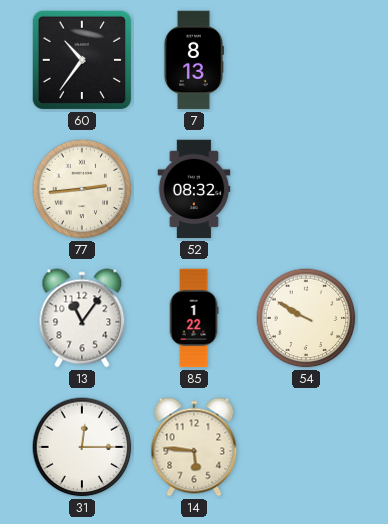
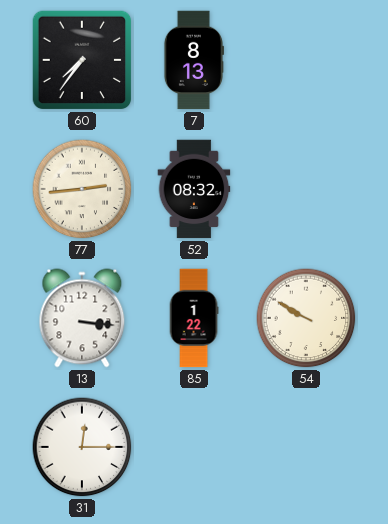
60: 10:36 -> 7:36 (82, 60)
13: 11:06 -> 3:16 (82, 318)
14: 5:46 -> none (194, 447)
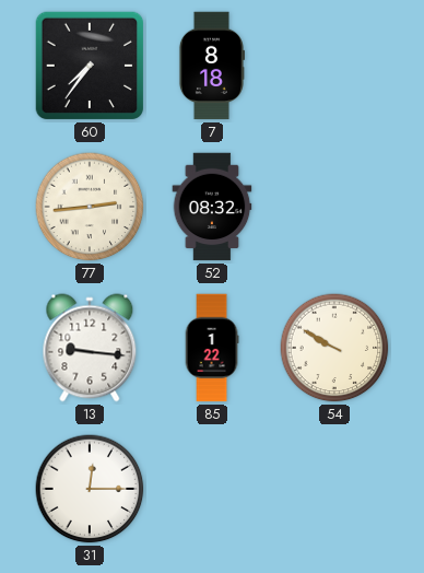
7: 8:13 -> 8:18 (211, 66)
13: 3:16 -> 9:16 (90, 348)
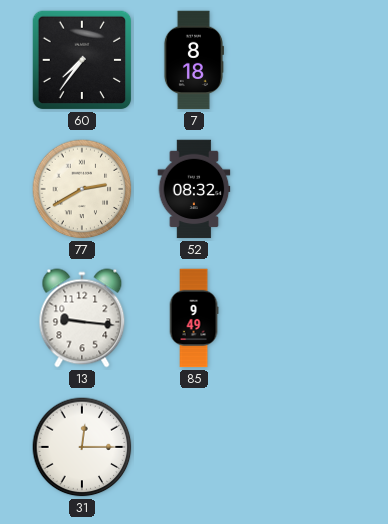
77: 2:44 -> 2:40 (82, 189)
85: 1:22 -> 9:49 (194, 318)
54: 9:50 -> none (334, 348)
